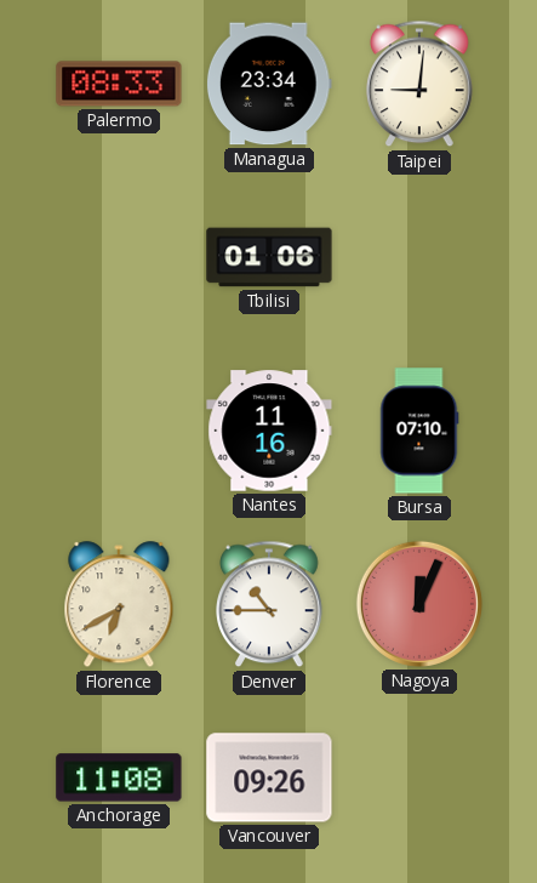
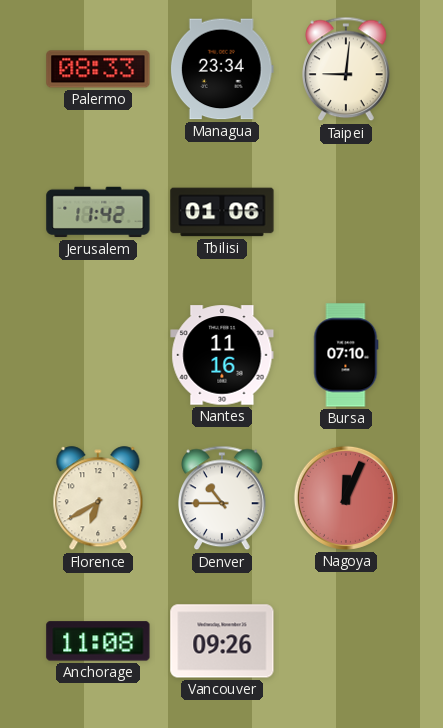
Jerusalem: none -> 11:42 (98, 212)
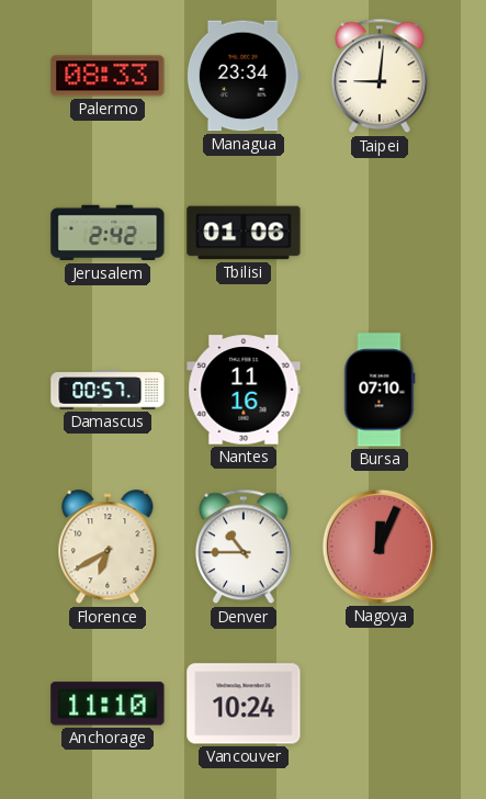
Jerusalem: 11:42 -> 2:42 (108, 233)
Damascus: none -> 00:57 (108, 390)
Anchorage: 11:08 -> 11:10 (108, 704)
Vancouver: 09:26 -> 10:24 (244, 704)
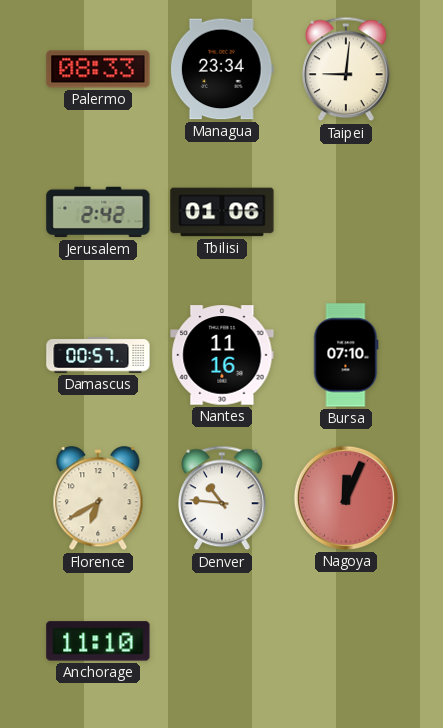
Denver: 10:45 -> 10:46 (223, 498)
Vancouver: 10:24 -> none (244, 704)
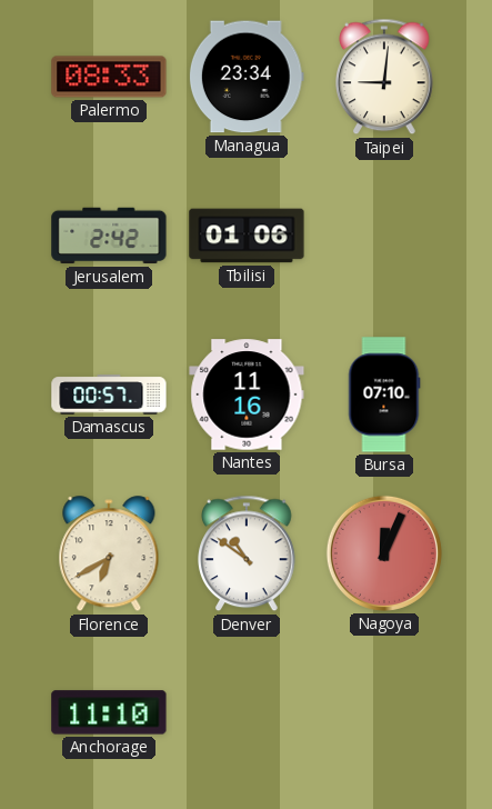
Denver: 10:46 -> 10:51 (248, 553)
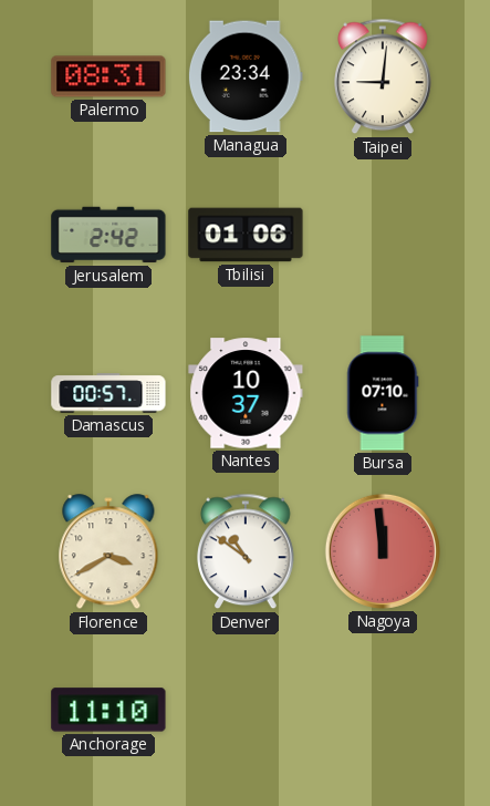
Palermo: 08:33 -> 08:31 (108, 76)
Nantes: 11:16 -> 10:37 (246, 393)
Florence: 6:40 -> 3:40 (108, 552)
Nagoya: 12:04 -> 11:59 (383, 551)
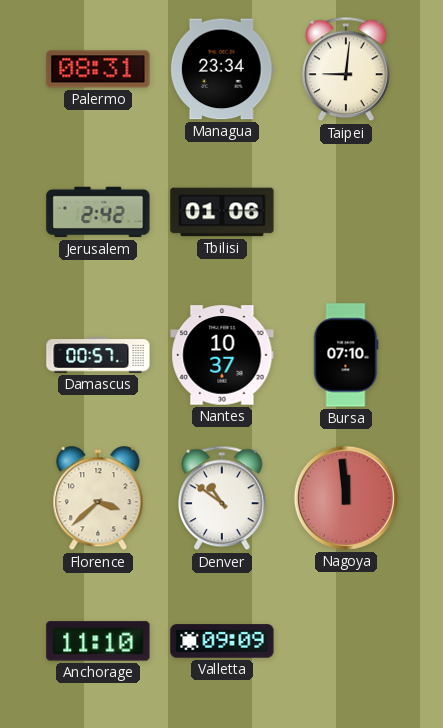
Florence: 3:40 -> 3:38 (98, 499)
Valletta: none -> 09:09 (222, 641)
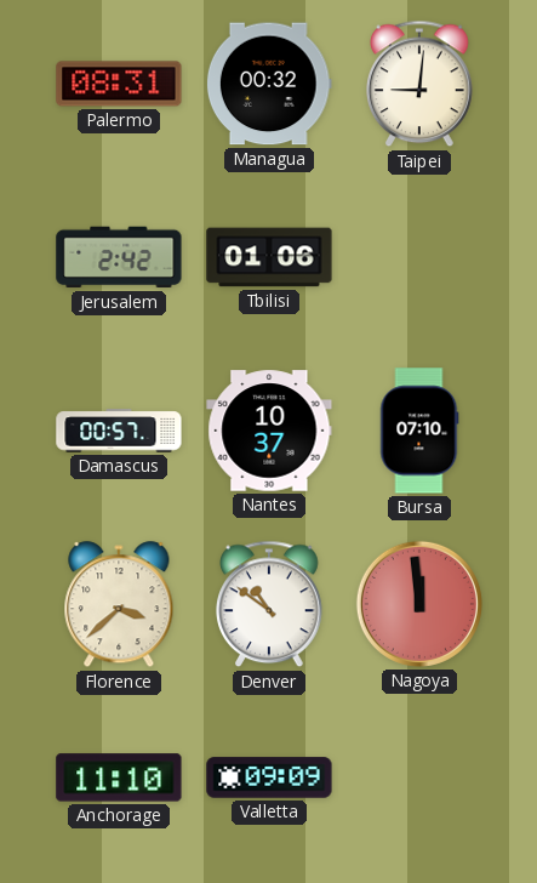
Managua: 23:34 -> 00:32 (269, 84)
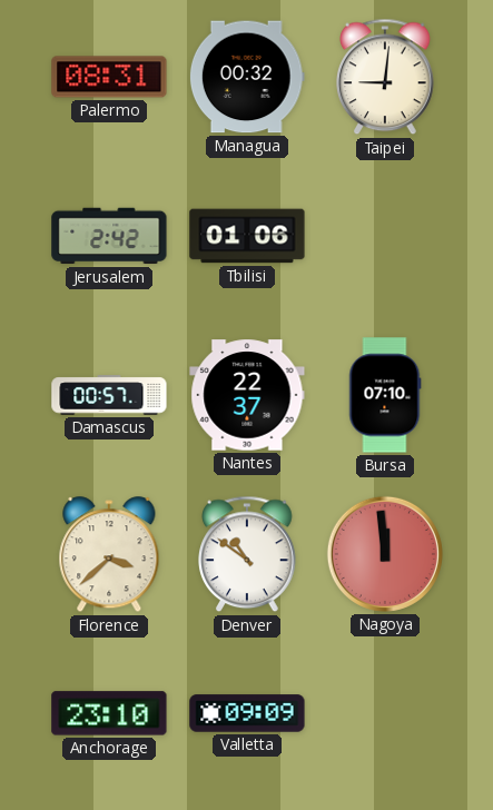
Nantes: 10:37 -> 22:37 (247, 395)
Anchorage: 11:10 -> 23:10 (109, 713)
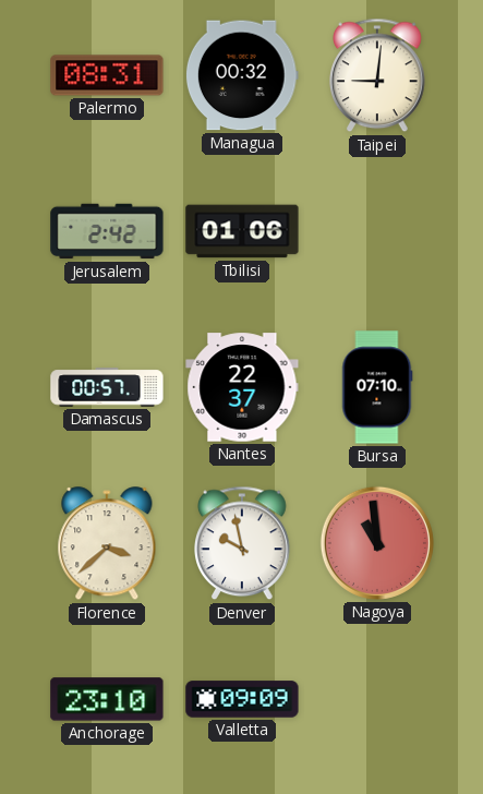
Denver: 10:51 -> 9:58 (243, 543)
Nagoya: 11:59 -> 10:59 (377, 543)
